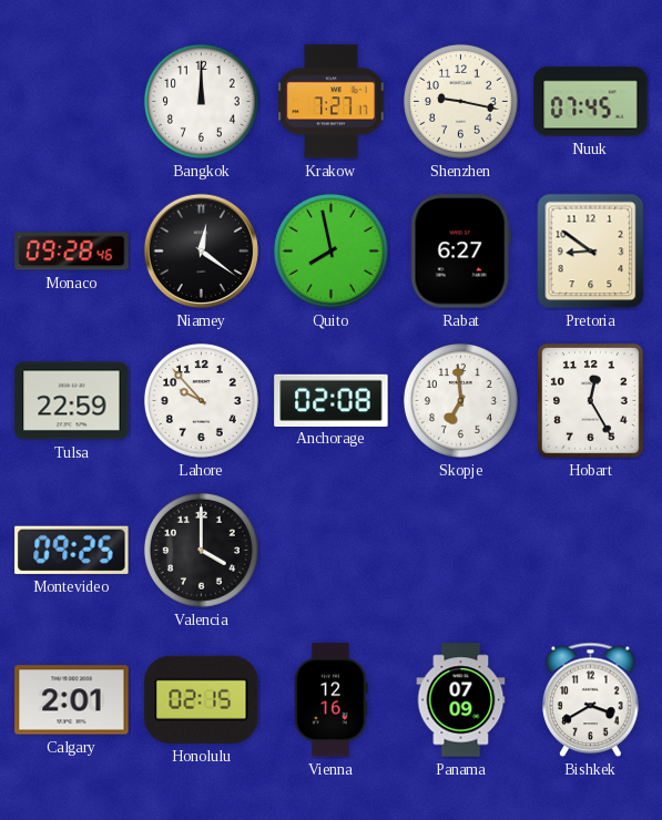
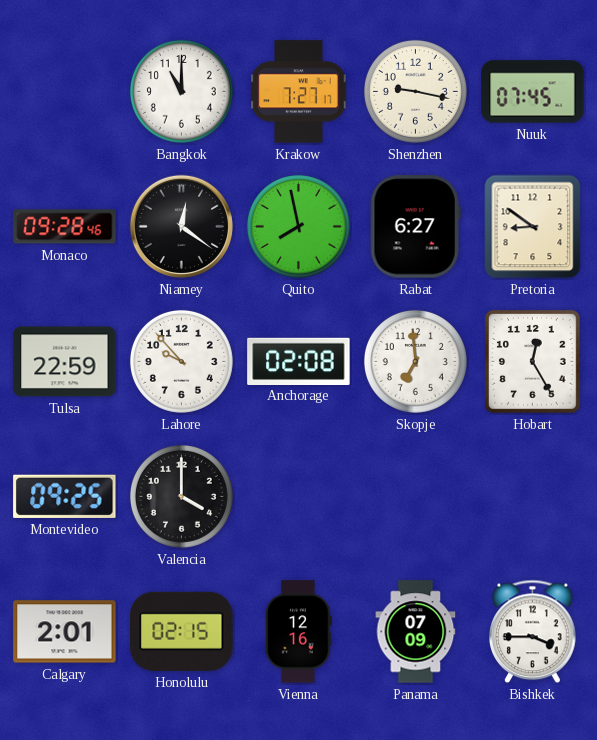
Bangkok: 12:00 -> 11:00 (181, 91)
Bishkek: 3:40 -> 3:45 (533, 632)
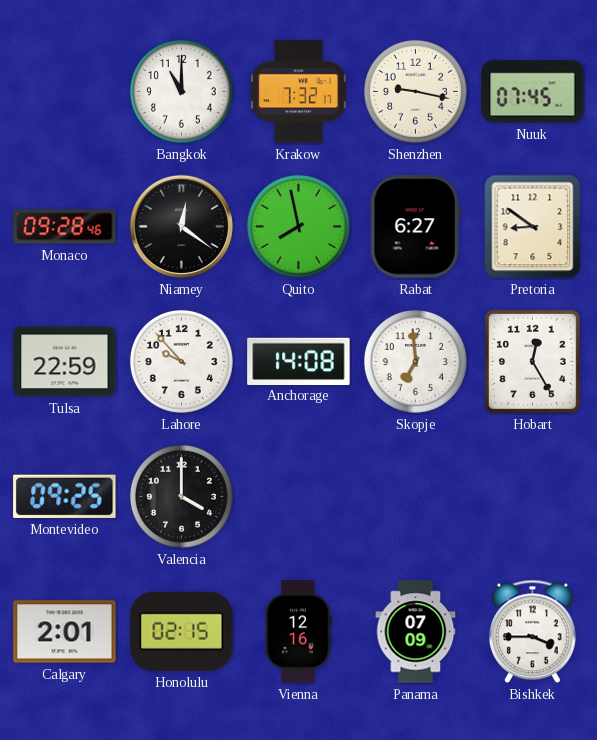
Krakow: 7:27 -> 7:32 (299, 92)
Anchorage: 02:08 -> 14:08 (299, 361)
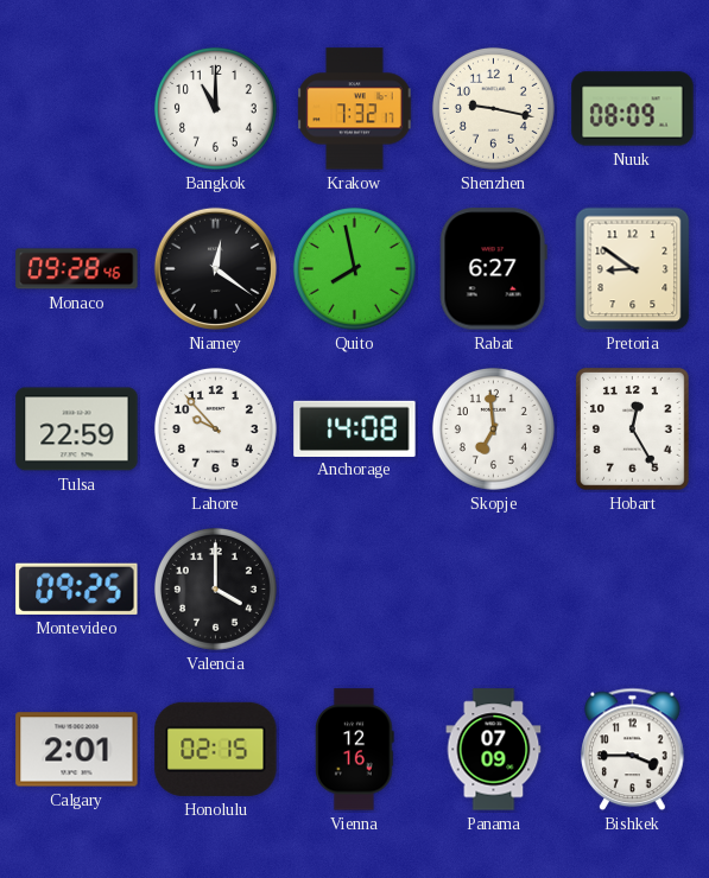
Nuuk: 07:45 -> 08:09 (633, 109)
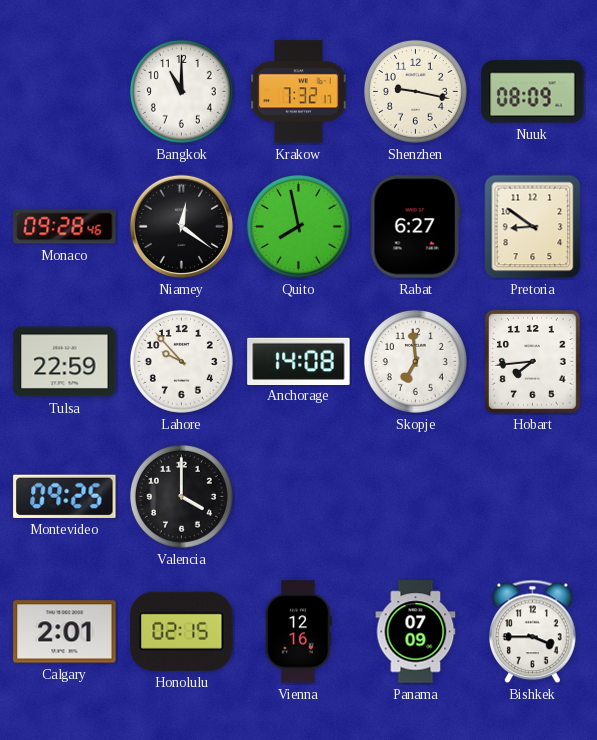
Hobart: 12:25 -> 7:44 (532, 361)
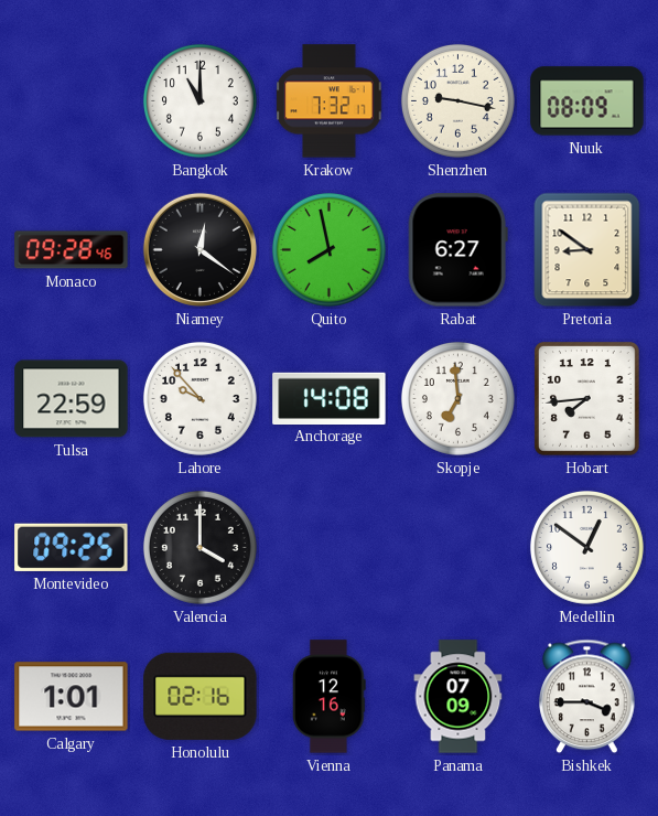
Medellin: none -> 12:51 (586, 547)
Calgary: 2:01 -> 1:01 (72, 697)
Honolulu: 02:15 -> 02:16 (201, 696)
